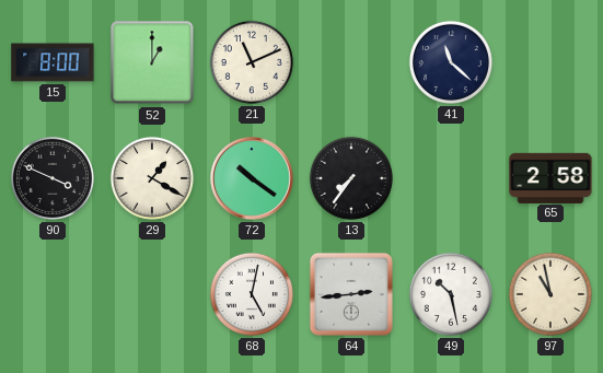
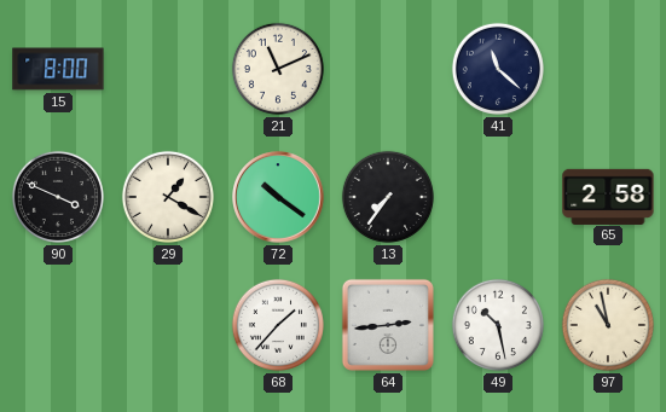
52: 1:00 -> none (152, 62)
68: 5:02 -> 1:37 (278, 325)
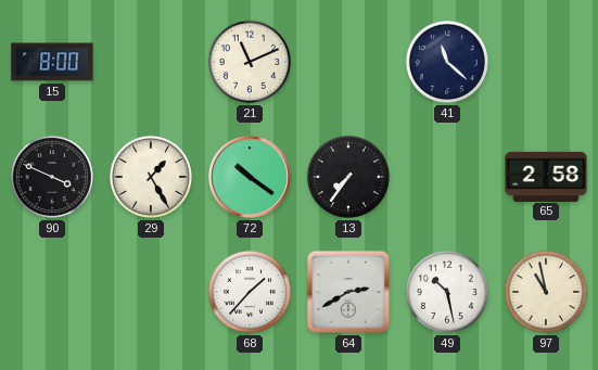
29: 1:20 -> 1:25 (151, 177)
64: 2:44 -> 2:40 (348, 292)
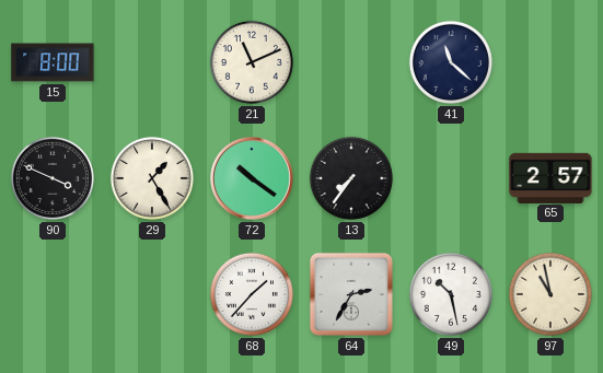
65: 2:58 -> 2:57 (550, 177)
64: 2:40 -> 2:35 (351, 294)
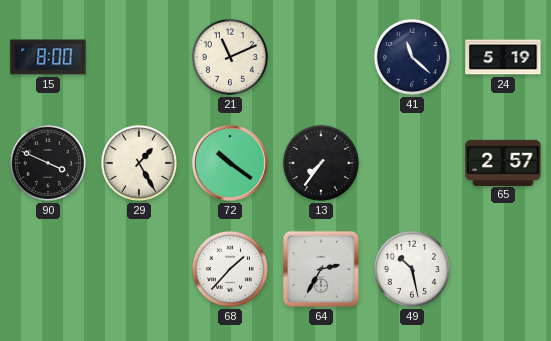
24: none -> 5:19 (503, 57)
97: 10:58 -> none (550, 294)
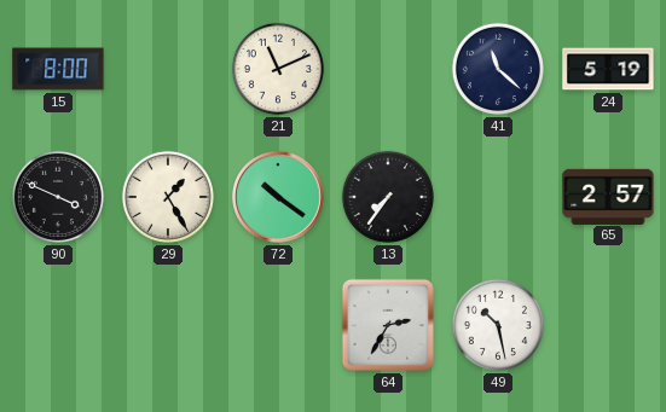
68: 1:37 -> none (230, 269)
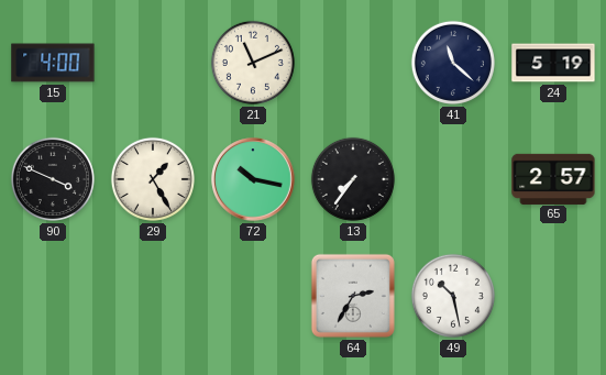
15: 8:00 -> 4:00 (53, 63)
72: 10:21 -> 10:17 (253, 179)
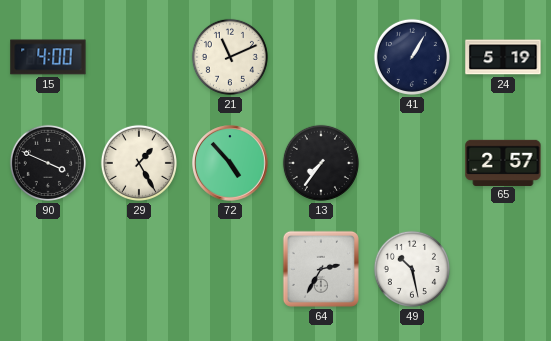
41: 11:22 -> 1:05 (412, 57)
72: 10:17 -> 4:53 (230, 163)
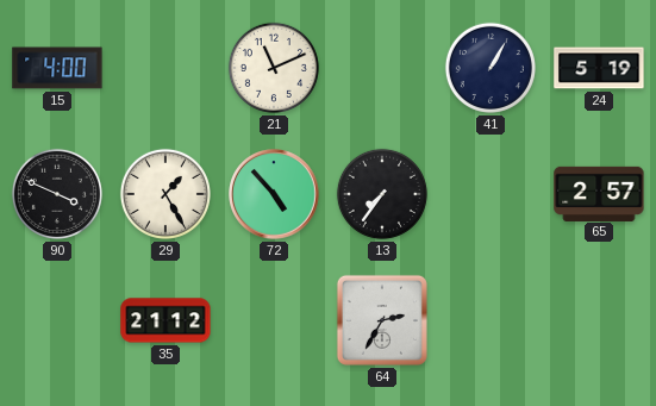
35: none -> 21:12 (165, 320)
49: 10:28 -> none (412, 269)
